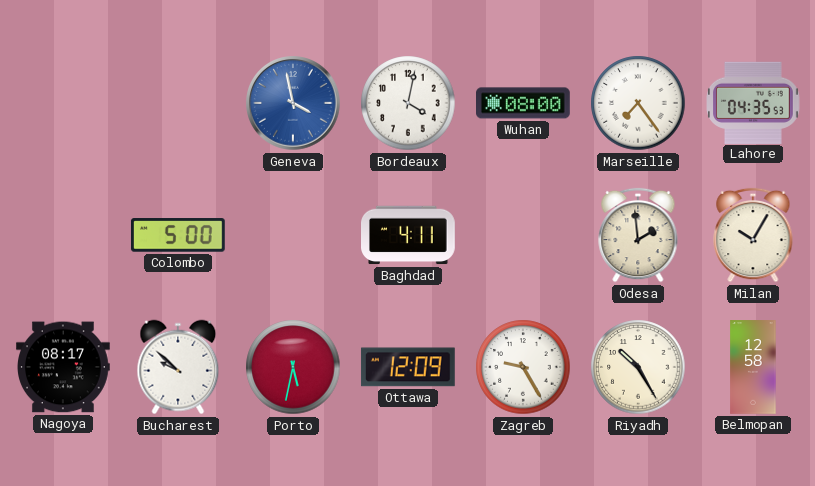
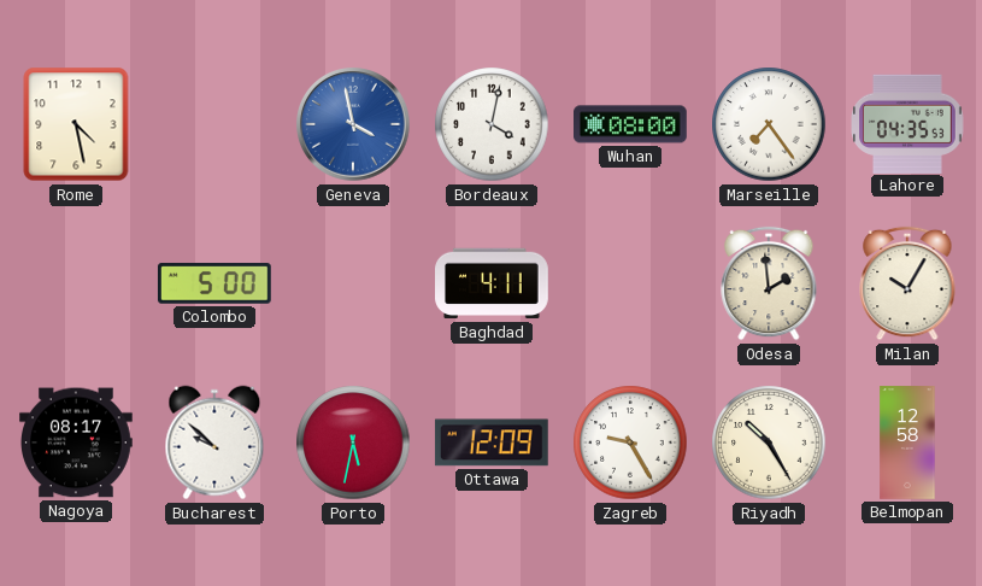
Rome: none -> 4:28 (76, 124)
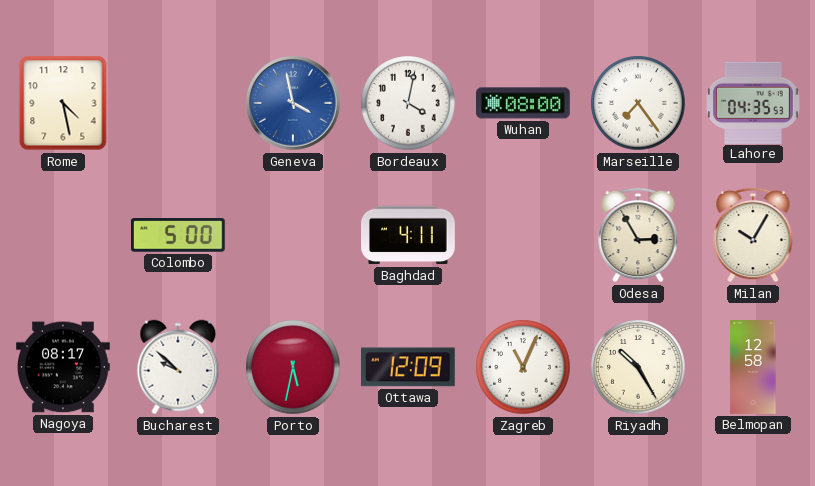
Odesa: 1:59 -> 2:55 (638, 235)
Zagreb: 9:25 -> 11:04 (523, 367)
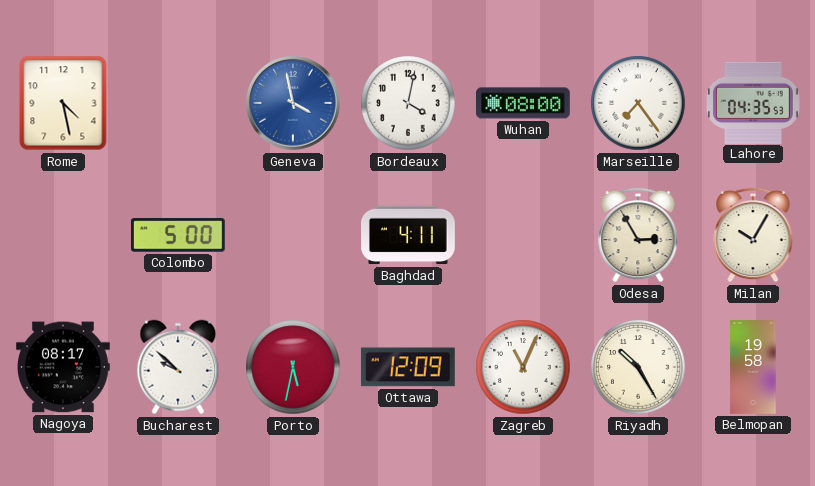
Belmopan: 12:58 -> 19:58 (753, 367)
